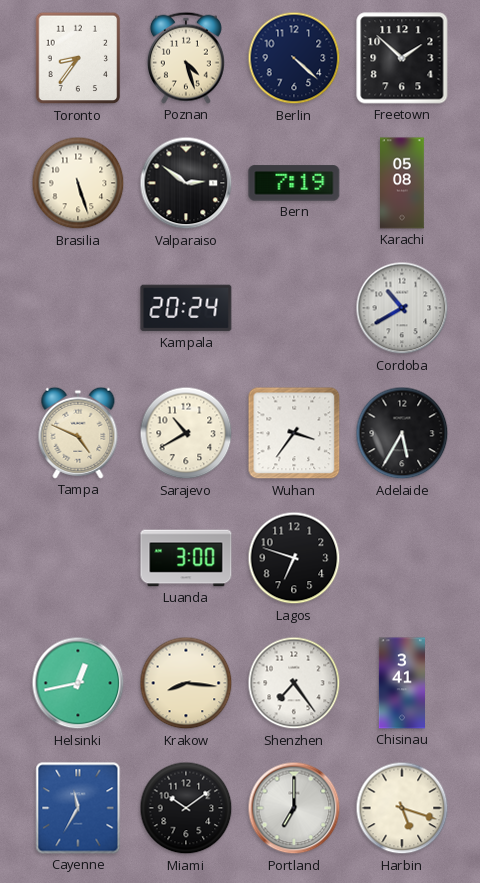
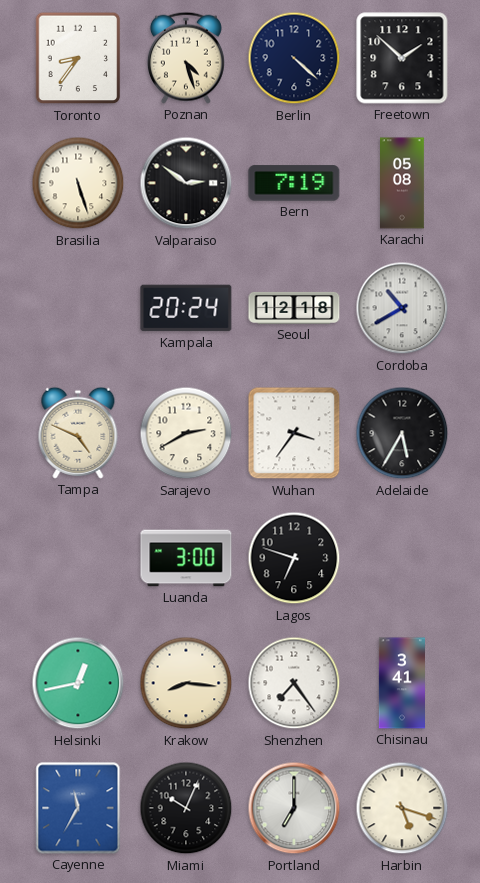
Seoul: none -> 12:18 (294, 308)
Sarajevo: 10:40 -> 2:40 (186, 433)
Miami: 10:09 -> 10:04 (186, 808)
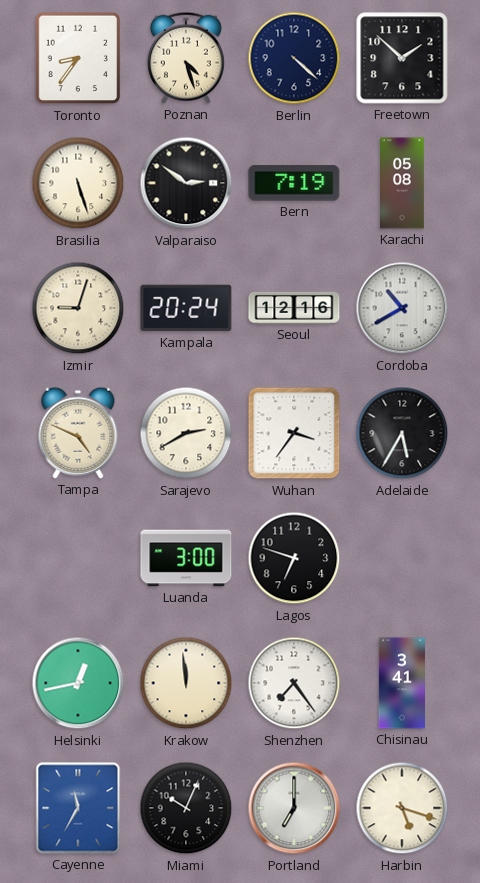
Izmir: none -> 9:03 (78, 308)
Seoul: 12:18 -> 12:16 (294, 308)
Krakow: 8:16 -> 11:59 (186, 683)
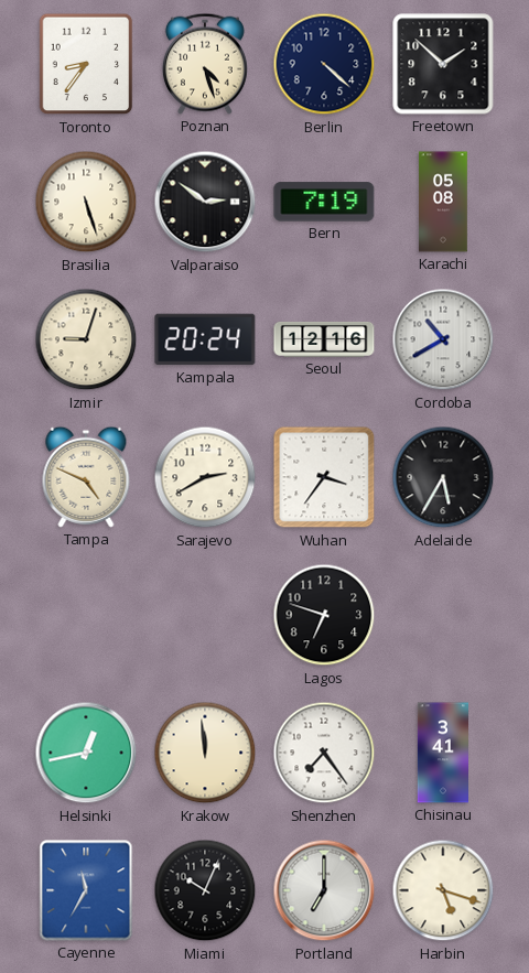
Luanda: 3:00 -> none (186, 558)
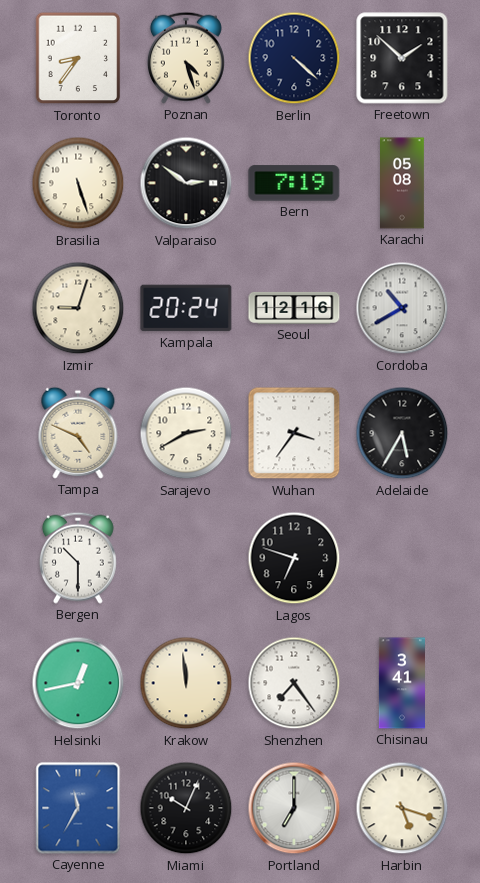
Bergen: none -> 10:30 (78, 558)
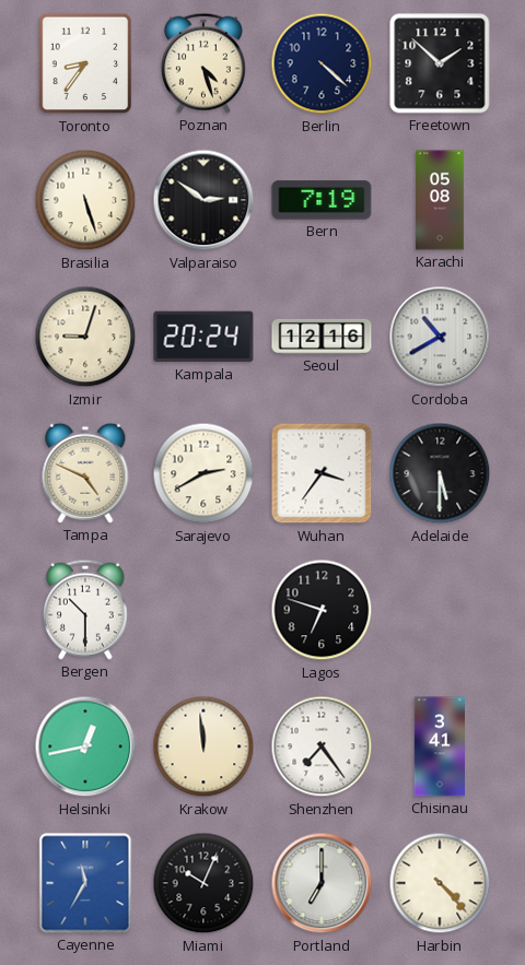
Adelaide: 5:35 -> 5:30 (440, 473)
Harbin: 5:18 -> 4:23 (440, 883)
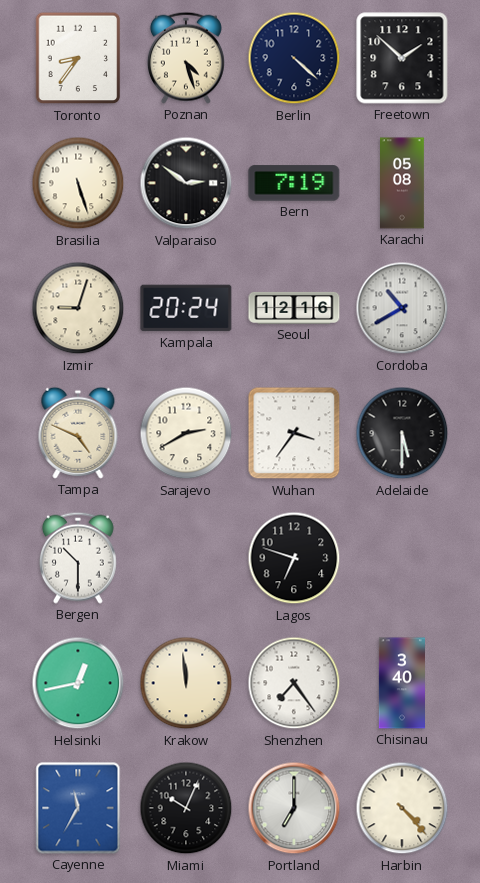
Chisinau: 3:41 -> 3:40 (401, 683)
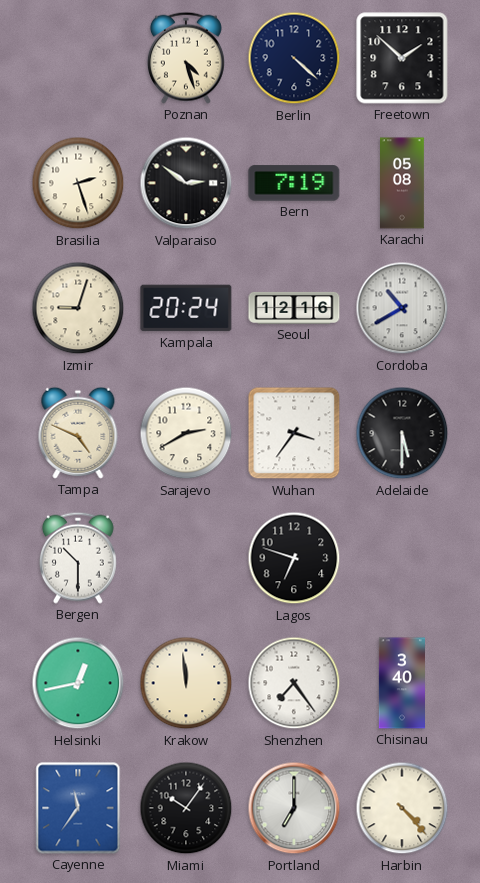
Toronto: 8:36 -> none (78, 58)
Brasilia: 5:27 -> 2:27 (78, 183)
Cayenne: 11:35 -> 11:36 (78, 808)
Miami: 10:04 -> 10:06 (186, 808)
